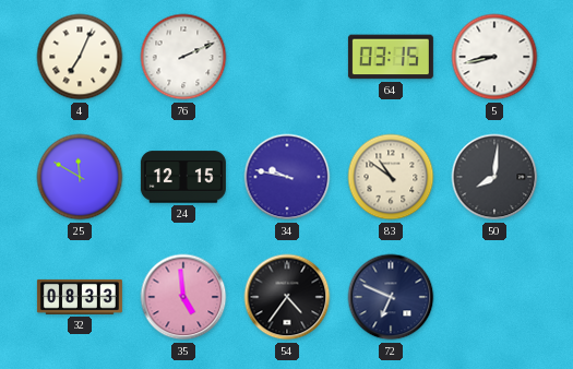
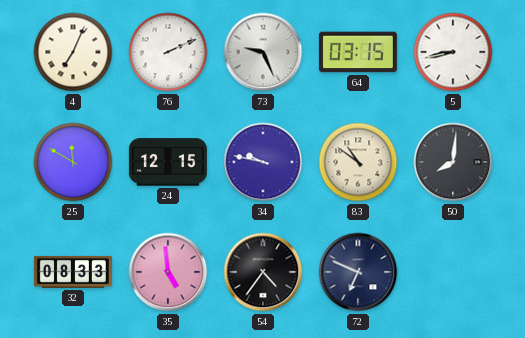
73: none -> 9:26 (263, 52)
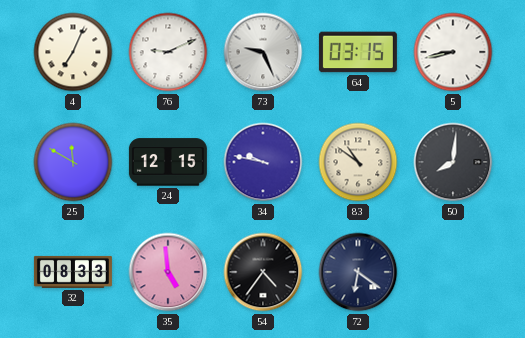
76: 2:11 -> 9:11 (168, 52)
72: 6:49 -> 6:21 (358, 272)
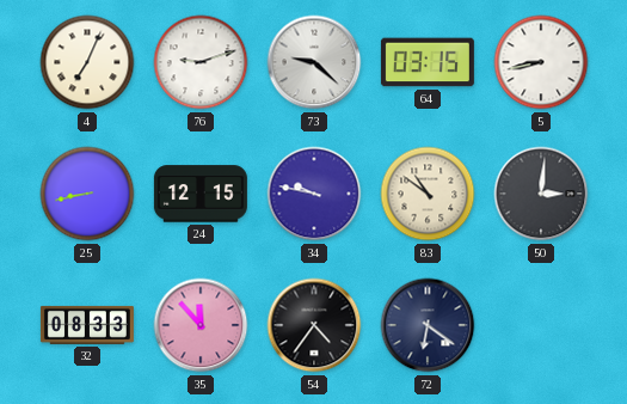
76: 9:11 -> 9:12 (201, 62)
73: 9:26 -> 9:22 (314, 62)
25: 11:50 -> 8:43 (87, 194)
50: 8:01 -> 3:01 (541, 194)
35: 4:59 -> 11:53 (201, 325)
